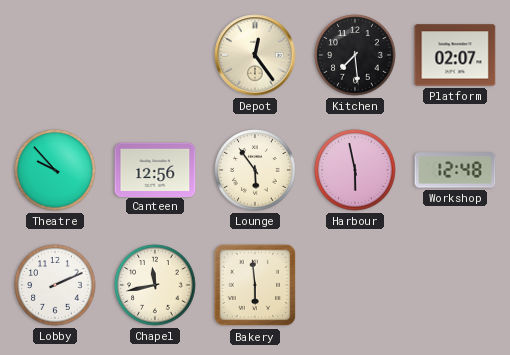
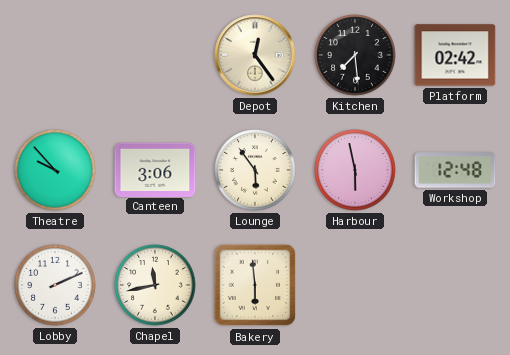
Platform: 02:07 -> 02:42 (455, 55)
Canteen: 12:56 -> 3:06 (155, 169)
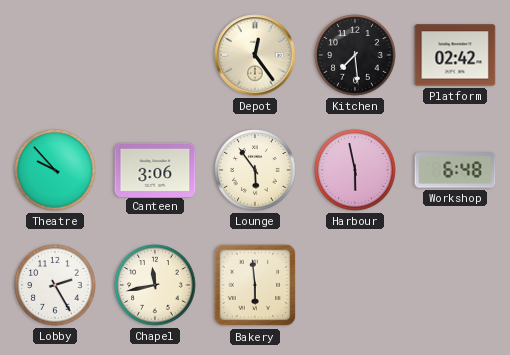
Workshop: 12:48 -> 6:48 (455, 170)
Lobby: 2:11 -> 2:25 (55, 285)
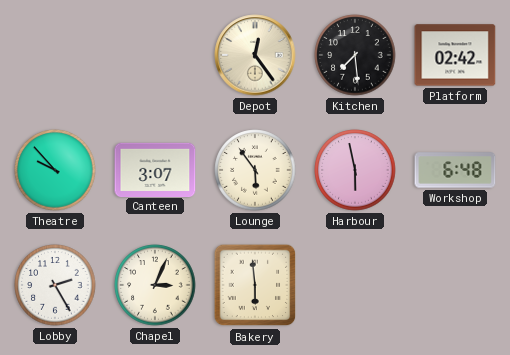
Canteen: 3:06 -> 3:07 (155, 169)
Chapel: 11:43 -> 3:04 (155, 285)
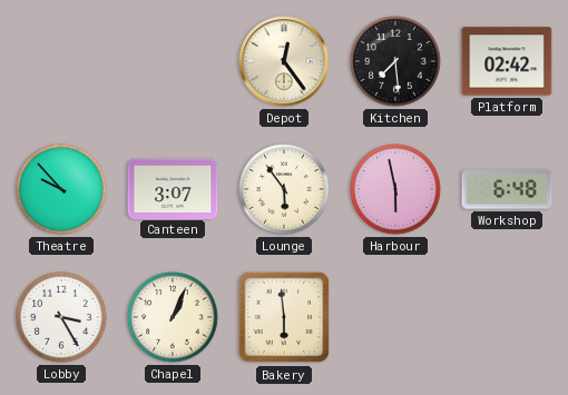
Lobby: 2:25 -> 3:25 (61, 317)
Chapel: 3:04 -> 1:04 (173, 317)
